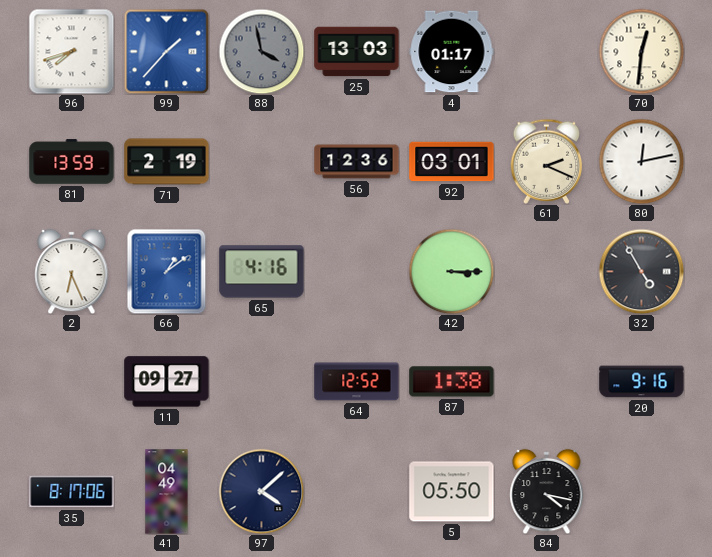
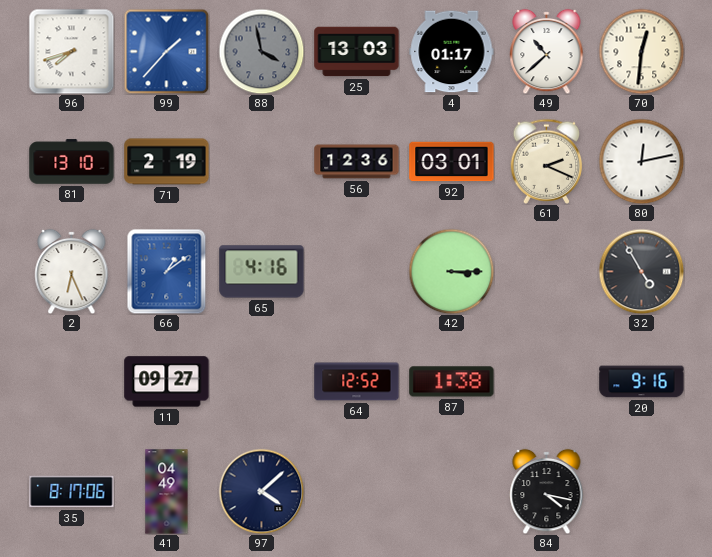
49: none -> 10:38 (547, 51)
81: 13:59 -> 13:10 (72, 162)
5: 05:50 -> none (452, 492)
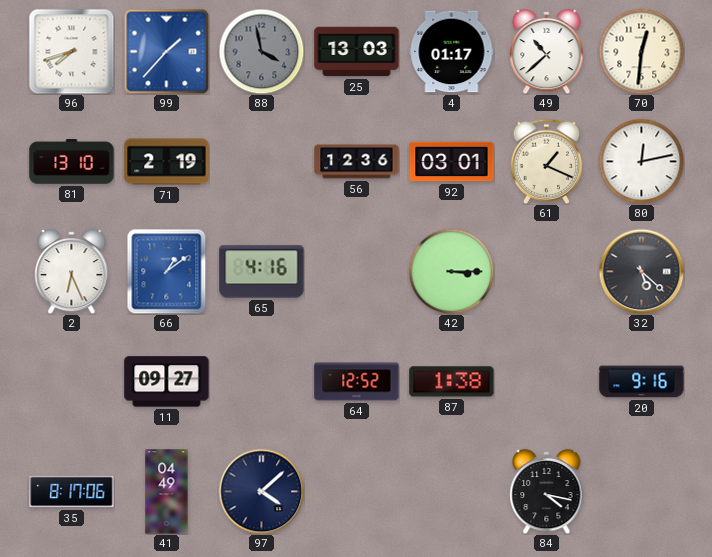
61: 2:19 -> 1:19 (547, 161)
32: 4:55 -> 5:22 (641, 271)
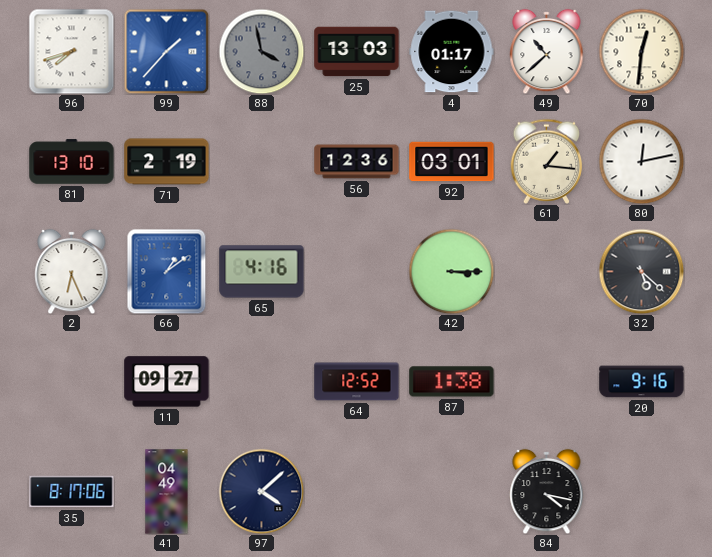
61: 1:19 -> 1:16 (547, 161)
